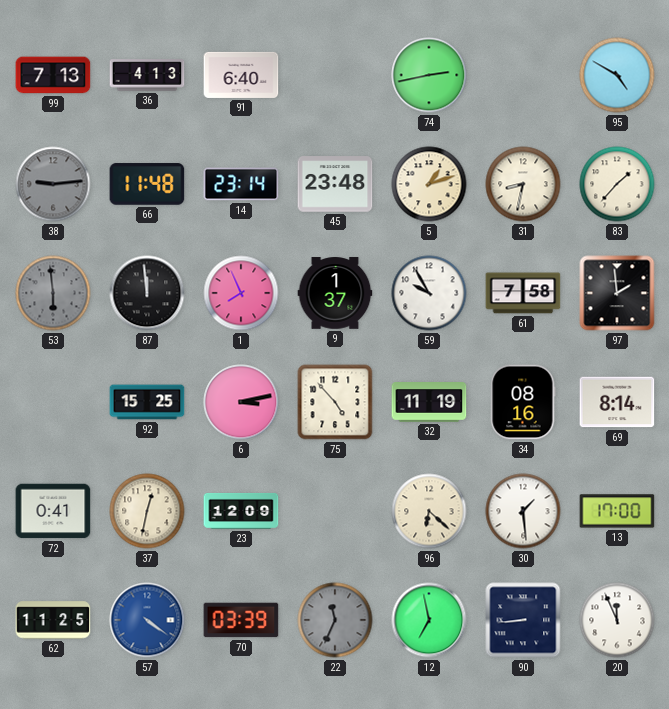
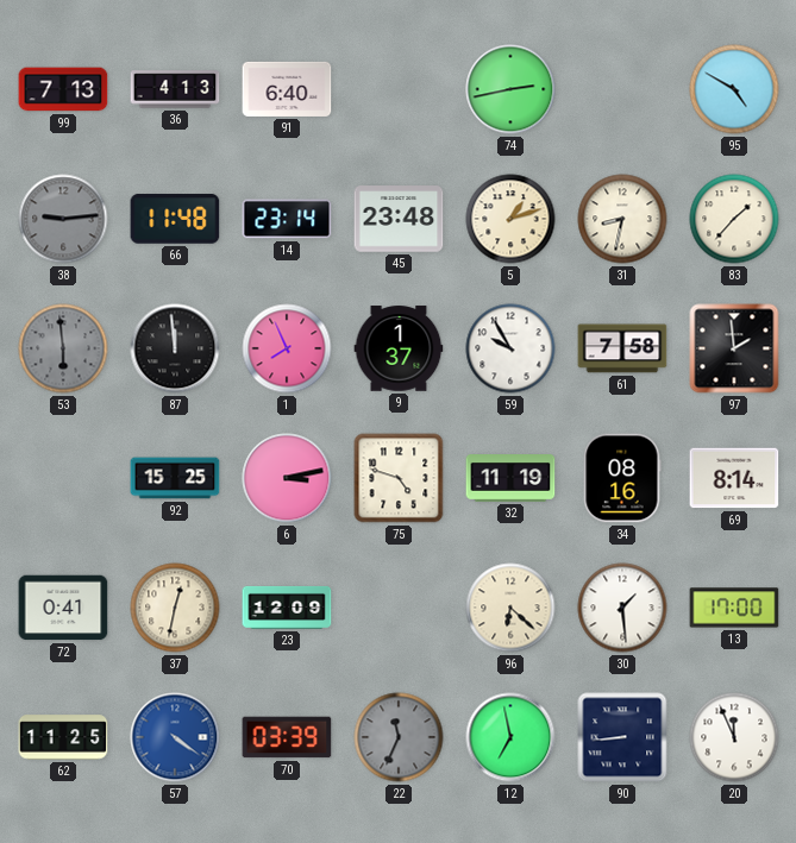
75: 4:53 -> 4:48 (399, 478)
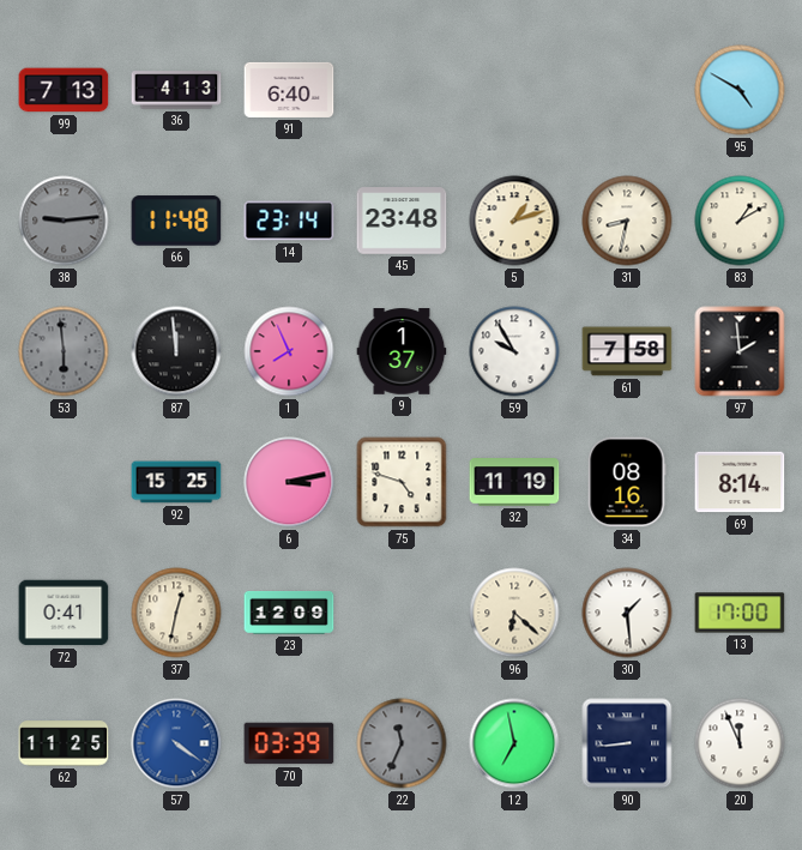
74: 2:43 -> none (510, 89)
83: 1:37 -> 1:10 (740, 221)
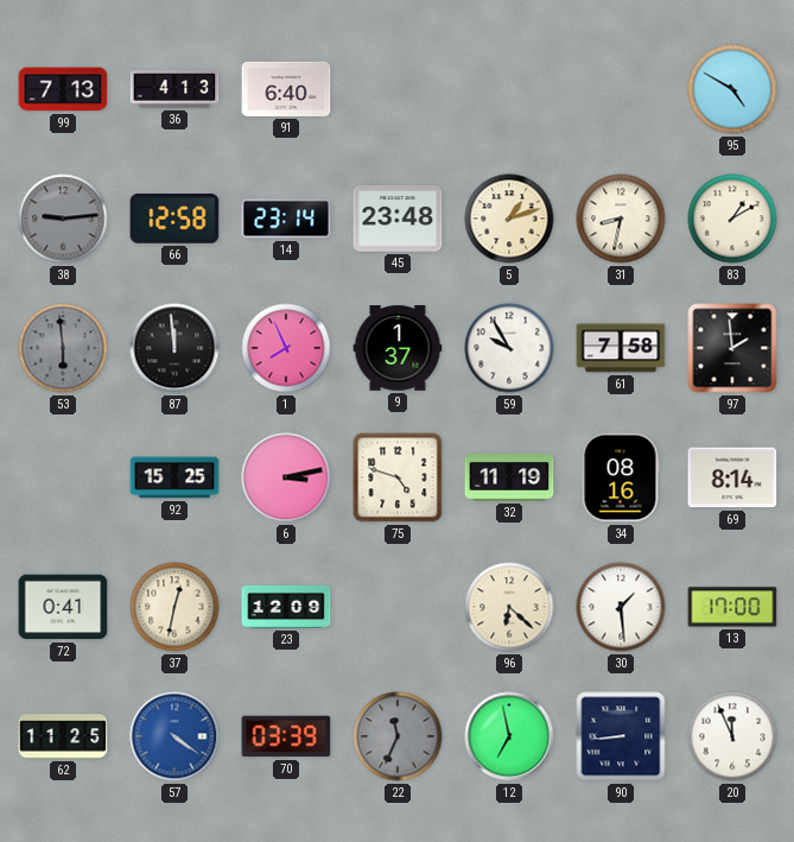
66: 11:48 -> 12:58 (174, 219)
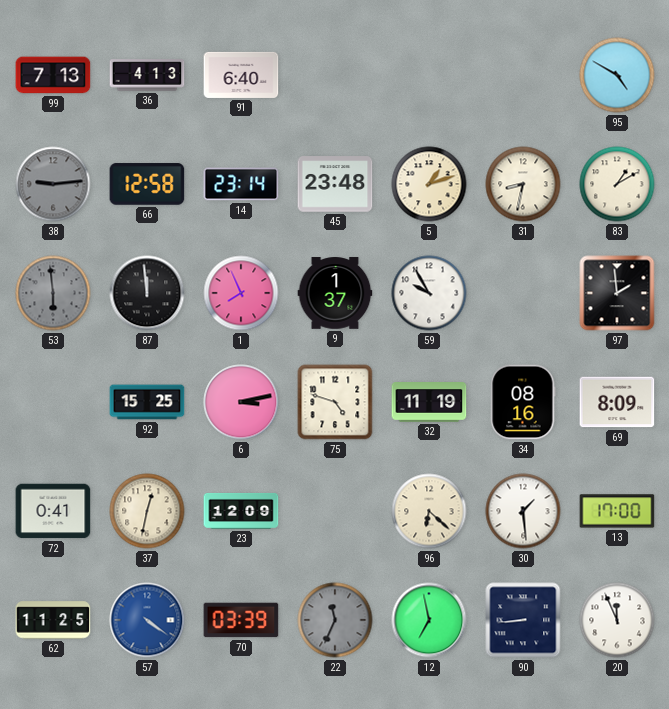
61: 7:58 -> none (621, 348)
69: 8:14 -> 8:09 (617, 402)
